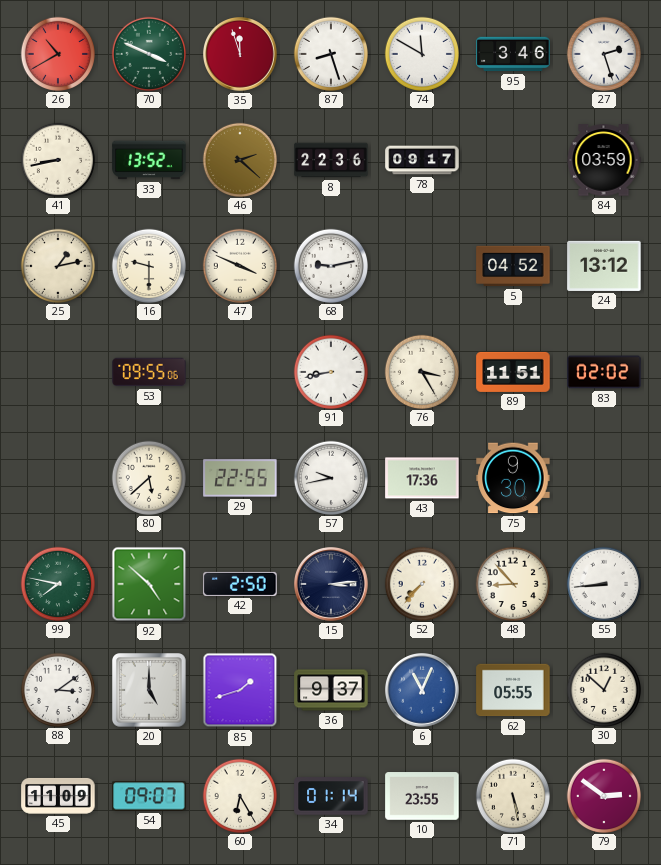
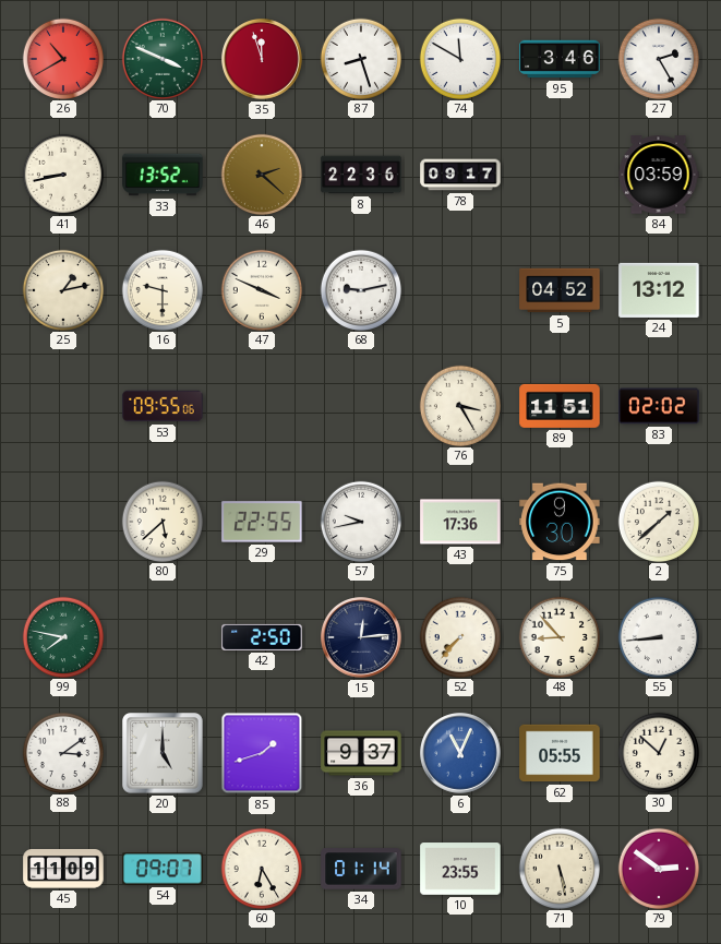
27: 2:27 -> 2:25 (658, 58)
91: 8:43 -> none (330, 371)
2: none -> 1:38 (658, 521)
92: 4:52 -> none (149, 584)
15: 3:14 -> 12:14 (362, 638)
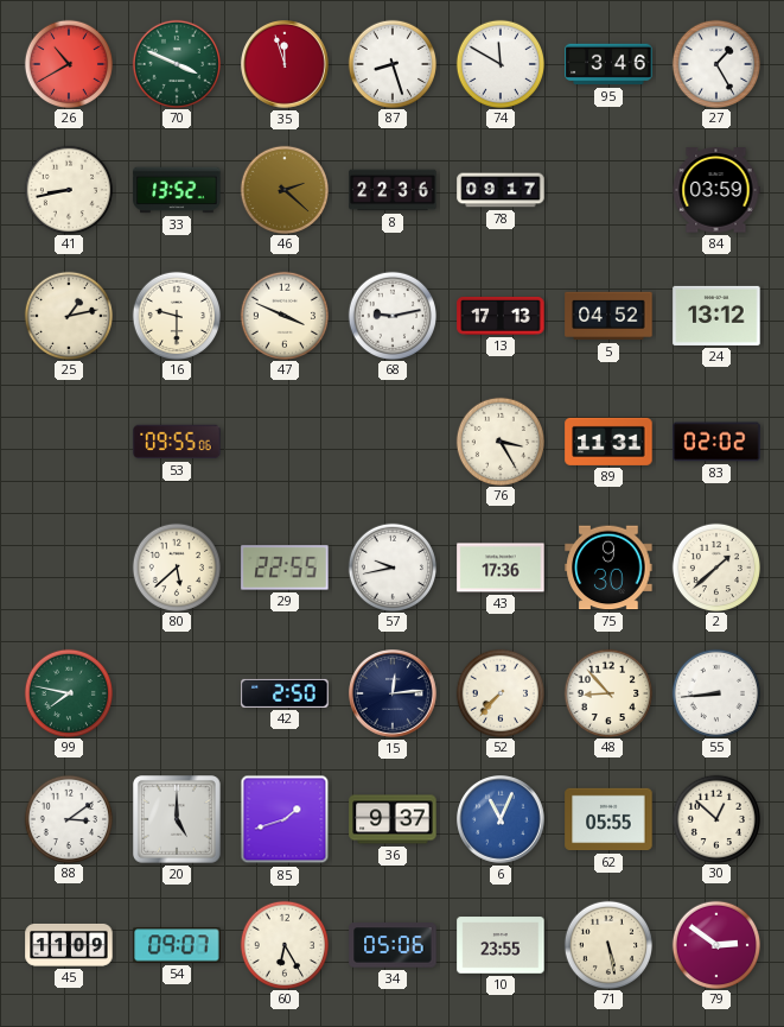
27: 2:25 -> 1:25 (715, 63)
13: none -> 17:13 (501, 316)
89: 11:51 -> 11:31 (608, 442)
34: 01:14 -> 05:06 (393, 945)
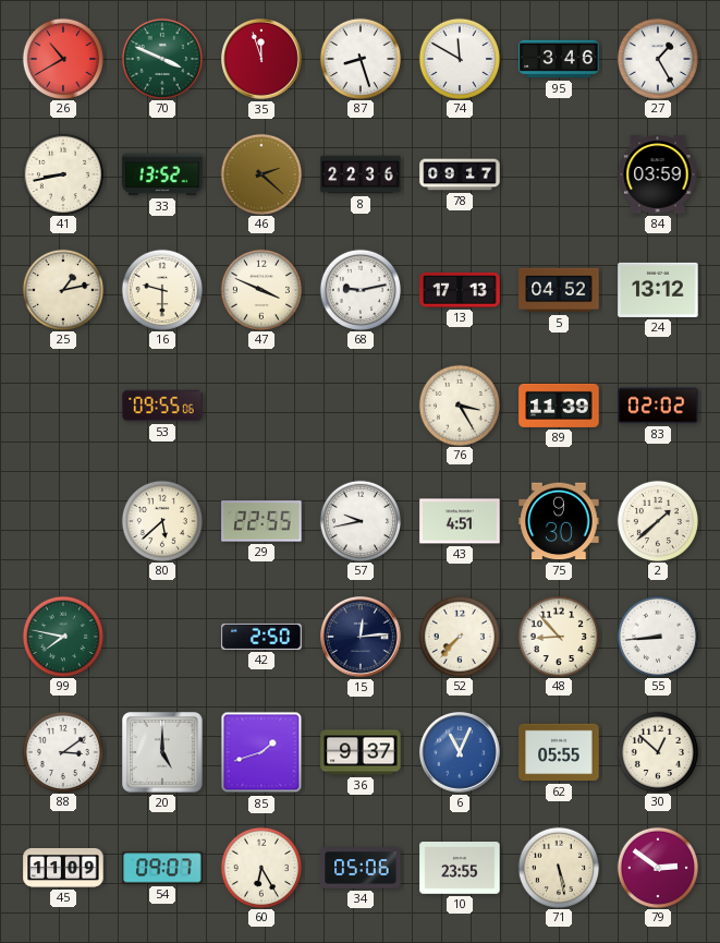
89: 11:31 -> 11:39 (559, 406)
43: 17:36 -> 4:51 (460, 521)
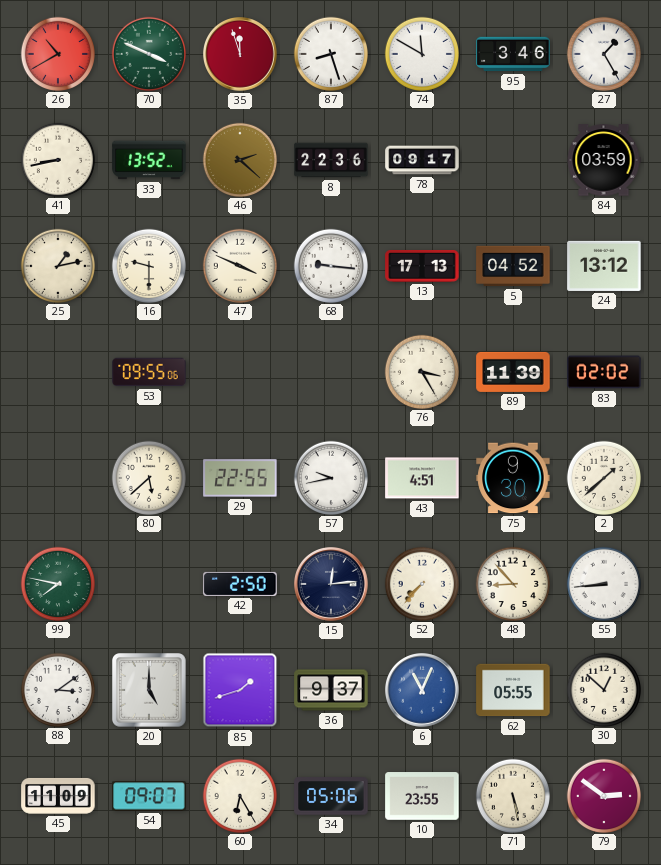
68: 9:13 -> 9:16 (330, 265)
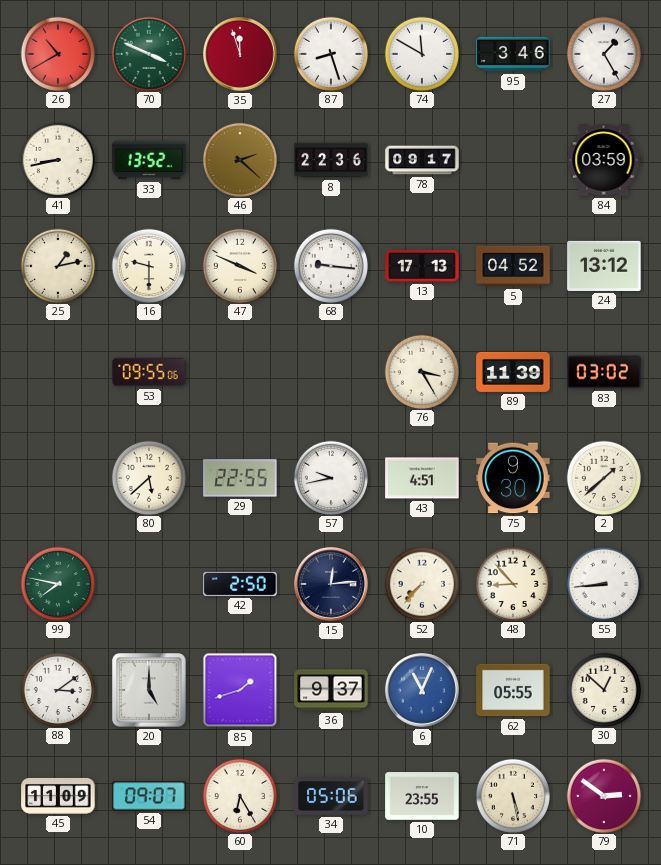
83: 02:02 -> 03:02 (604, 372)
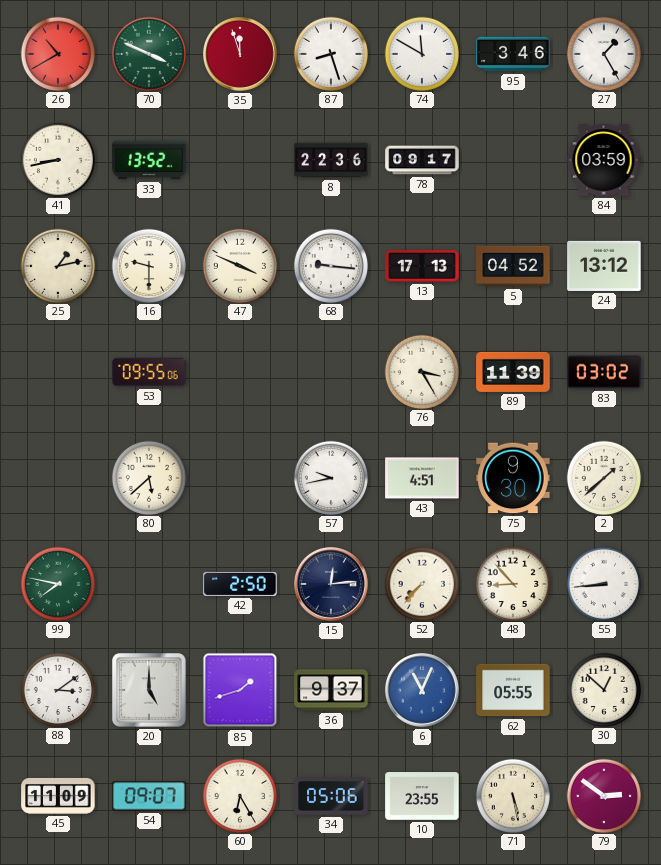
46: 2:22 -> none (239, 159)
29: 22:55 -> none (240, 478)
